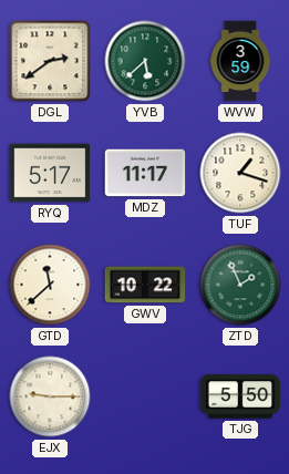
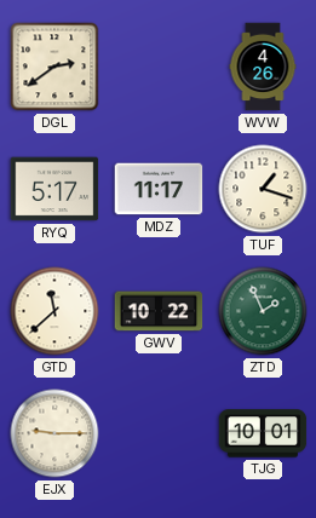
YVB: 5:38 -> none (145, 61)
WVW: 3:59 -> 4:26 (263, 67)
TJG: 5:50 -> 10:01 (263, 433)
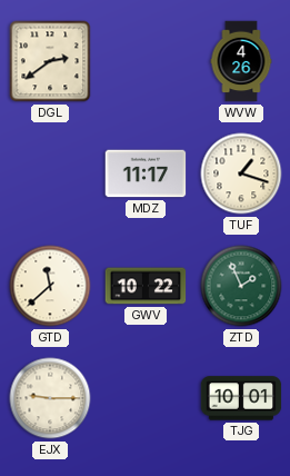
RYQ: 5:17 -> none (54, 189)
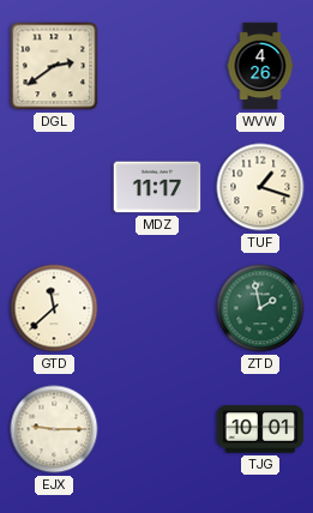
GWV: 10:22 -> none (146, 286)
ZTD: 1:56 -> 1:58 (260, 308)
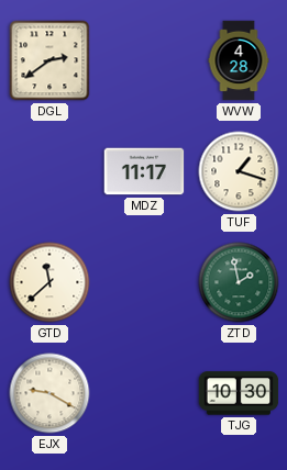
WVW: 4:26 -> 4:28 (239, 60)
EJX: 9:15 -> 9:20 (49, 393)
TJG: 10:01 -> 10:30 (239, 393)
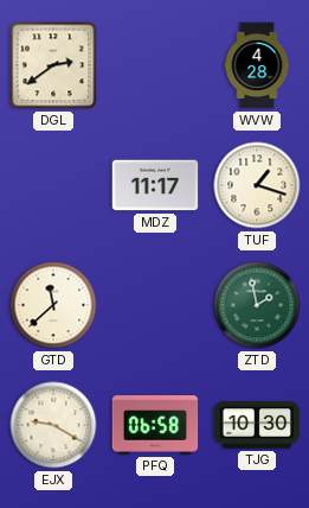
PFQ: none -> 06:58 (155, 425)
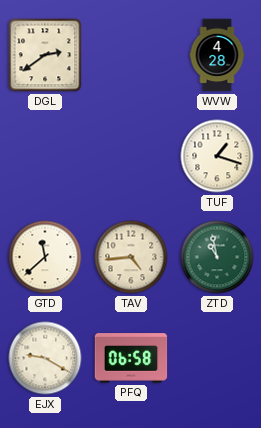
MDZ: 11:17 -> none (155, 185)
TAV: none -> 4:44 (131, 257)
ZTD: 1:58 -> 10:58 (217, 257)
TJG: 10:30 -> none (257, 425)
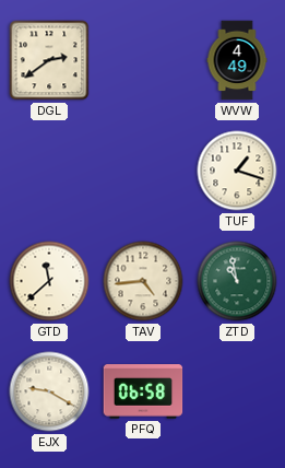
WVW: 4:28 -> 4:49 (237, 60)
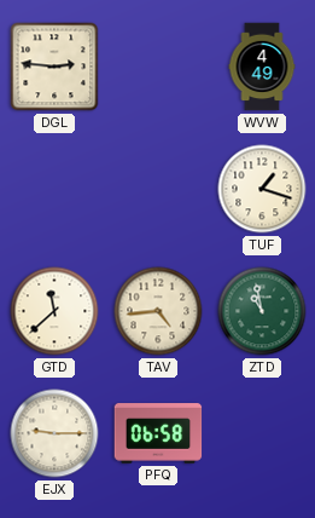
DGL: 2:39 -> 2:46 (54, 67)
EJX: 9:20 -> 9:15 (54, 433)
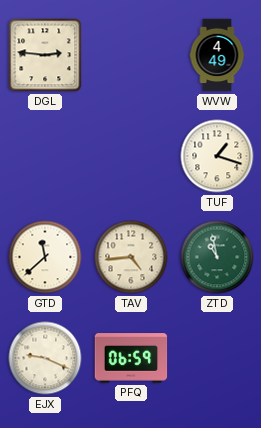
EJX: 9:15 -> 9:19 (45, 358)
PFQ: 06:58 -> 06:59 (131, 358)
